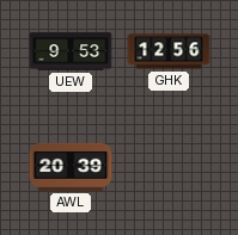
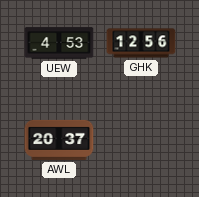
UEW: 9:53 -> 4:53 (59, 43)
AWL: 20:39 -> 20:37 (59, 140)
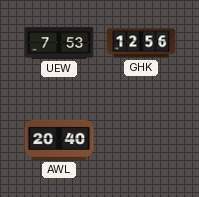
UEW: 4:53 -> 7:53 (59, 43)
AWL: 20:37 -> 20:40 (59, 140)
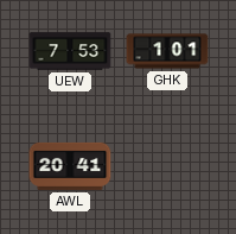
GHK: 12:56 -> 1:01 (167, 51)
AWL: 20:40 -> 20:41 (70, 166)
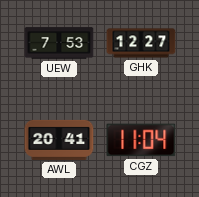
GHK: 1:01 -> 12:27 (141, 43)
CGZ: none -> 11:04 (141, 140)
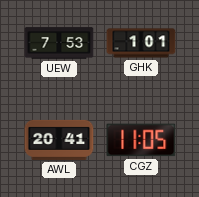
GHK: 12:27 -> 1:01 (141, 43)
CGZ: 11:04 -> 11:05 (141, 140)
